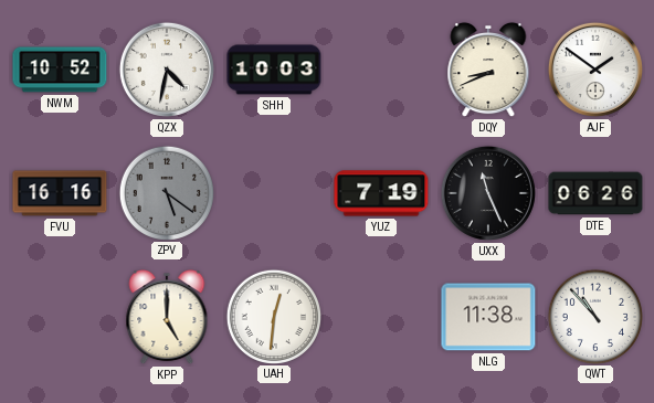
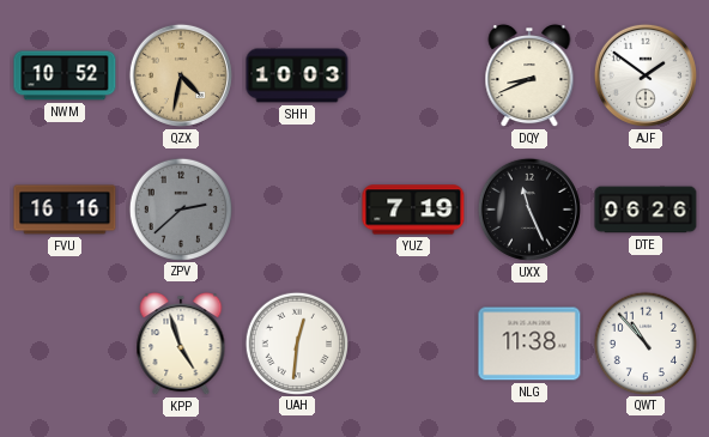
QZX dial: white -> champagne (181, 75)
ZPV: 5:21 -> 2:38 (180, 208)
KPP: 5:00 -> 4:57 (181, 344)
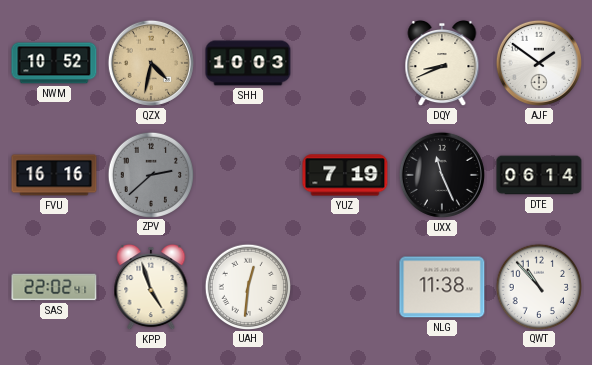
DTE: 06:26 -> 06:14 (539, 175)
SAS: none -> 22:02 (54, 287)
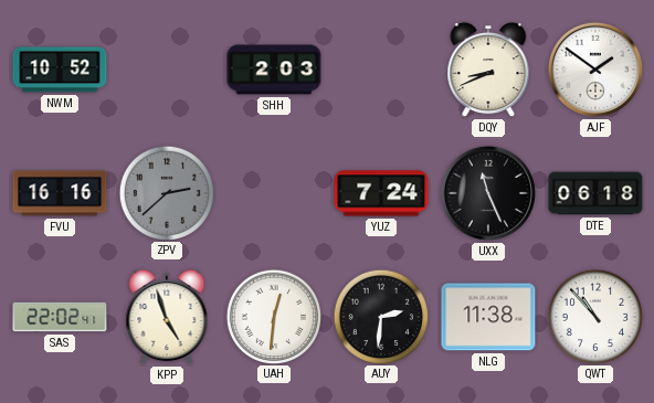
QZX: 4:32 -> none (151, 63)
SHH: 10:03 -> 2:03 (274, 70)
YUZ: 7:19 -> 7:24 (381, 193)
DTE: 06:14 -> 06:18 (595, 193)
AUY: none -> 2:31 (380, 316)
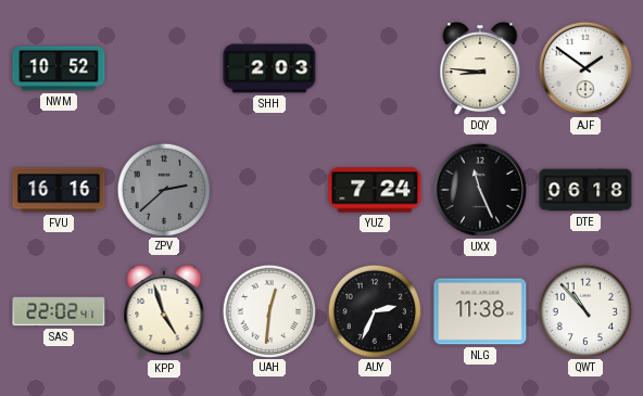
DQY: 8:41 -> 8:46 (480, 68)
AUY: 2:31 -> 2:34 (374, 310)
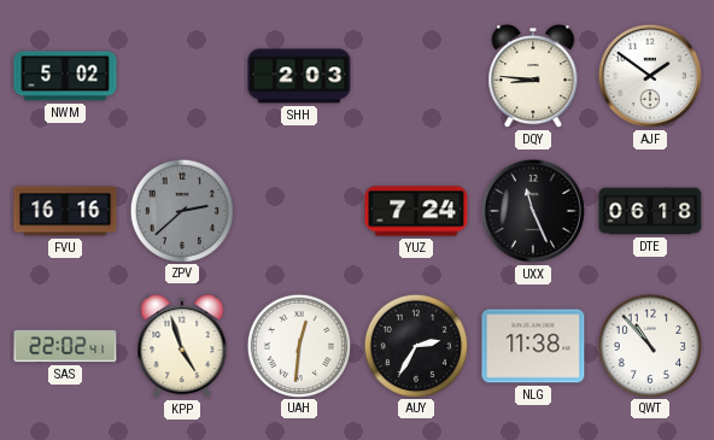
NWM: 10:52 -> 5:02 (65, 76)
AUY: 2:34 -> 2:35 (415, 345)
